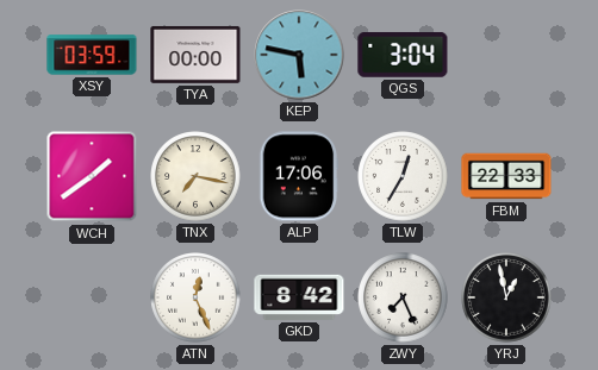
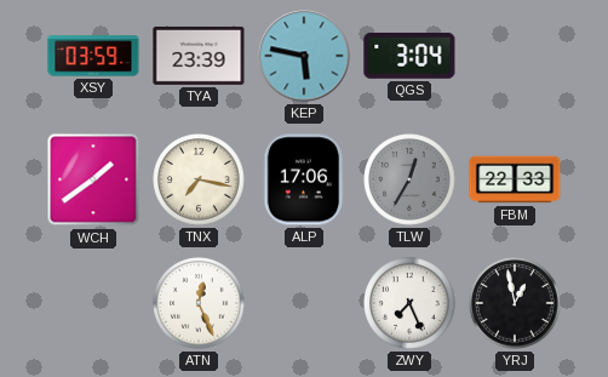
TYA: 00:00 -> 23:39 (199, 56)
TLW dial: white -> grey (409, 179)
GKD: 8:42 -> none (299, 297)
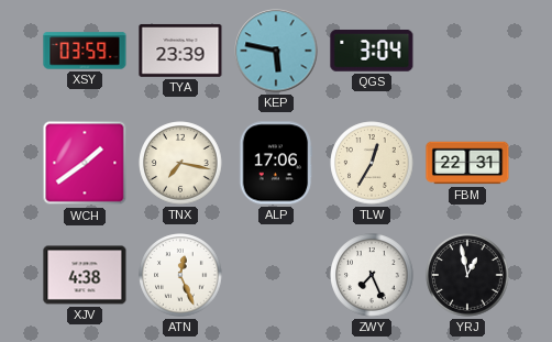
TLW dial: grey -> cream (372, 163)
FBM: 22:33 -> 22:31 (467, 163)
XJV: none -> 4:38 (85, 275)
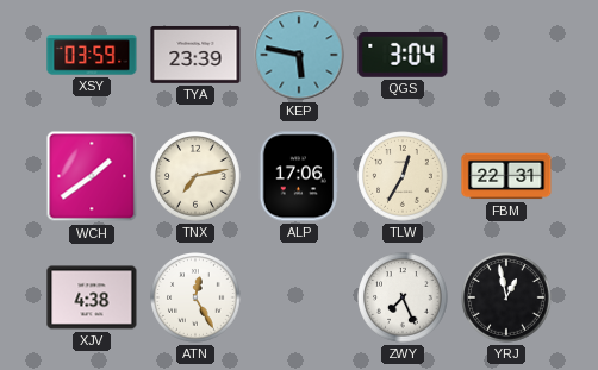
TNX: 7:17 -> 7:13 (195, 176)
ATN: 12:26 -> 12:25 (195, 297)
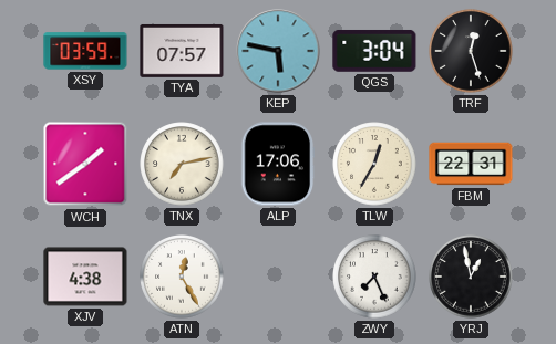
TYA: 23:39 -> 07:57 (182, 51)
TRF: none -> 12:27 (471, 51)
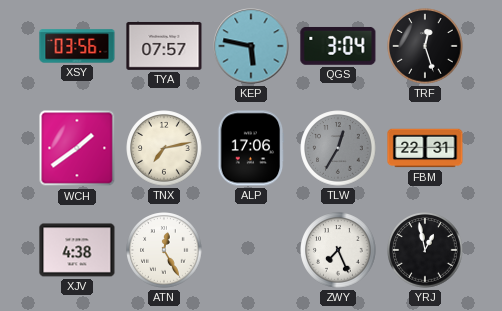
XSY: 03:59 -> 03:56 (77, 46)
TLW dial: cream -> grey (338, 148)
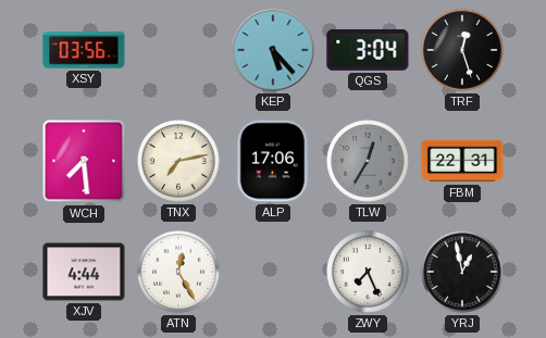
TYA: 07:57 -> none (164, 46)
KEP: 5:47 -> 5:23 (273, 50)
WCH: 1:39 -> 7:29 (84, 161)
XJV: 4:38 -> 4:44 (84, 272)
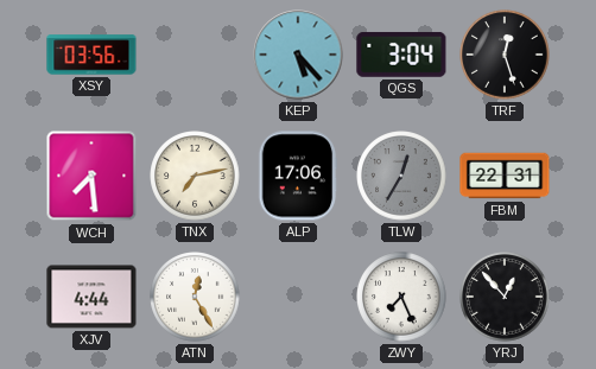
YRJ: 12:58 -> 12:53 (505, 297)
